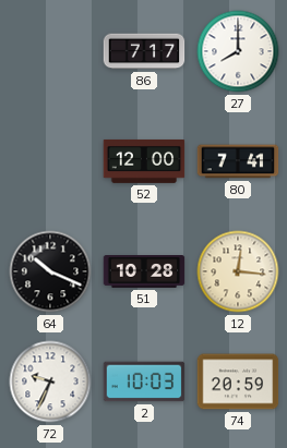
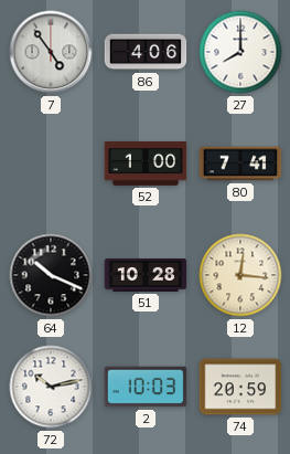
7: none -> 4:54 (51, 52)
86: 7:17 -> 4:06 (146, 52)
52: 12:00 -> 1:00 (146, 163)
72: 9:34 -> 10:13 (51, 387)
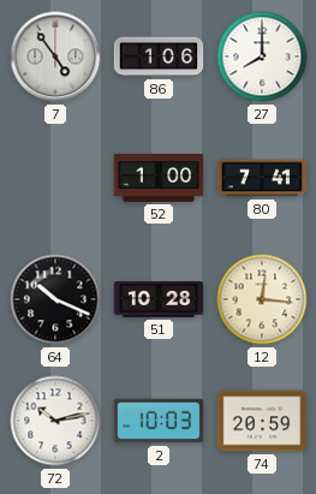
86: 4:06 -> 1:06 (159, 56)
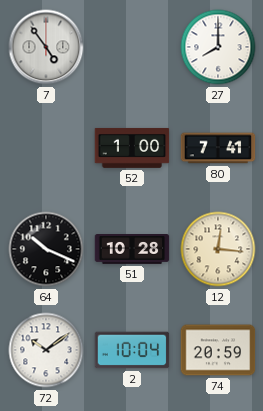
86: 1:06 -> none (159, 56)
72: 10:13 -> 10:09 (46, 350)
2: 10:03 -> 10:04 (132, 350)
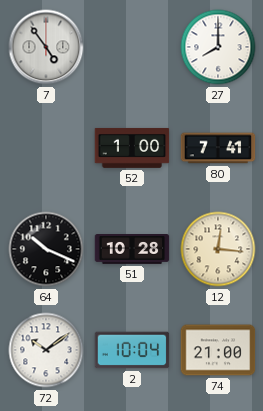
74: 20:59 -> 21:00 (218, 350)
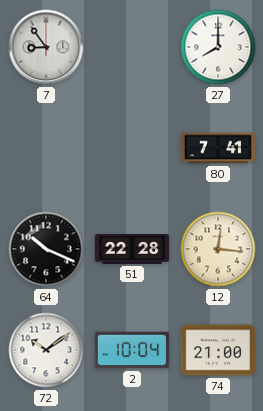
7: 4:54 -> 8:54 (46, 47)
52: 1:00 -> none (132, 148)
51: 10:28 -> 22:28 (132, 250)
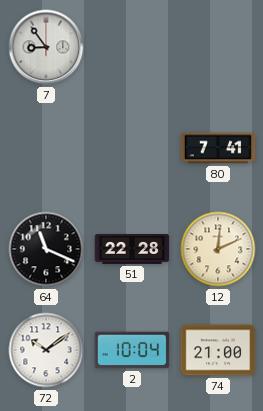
27: 8:00 -> none (218, 47)
64: 10:19 -> 11:19 (46, 249)
12: 12:16 -> 12:11 (218, 249)
